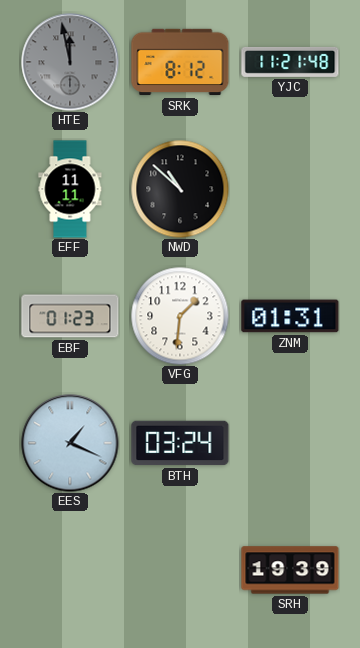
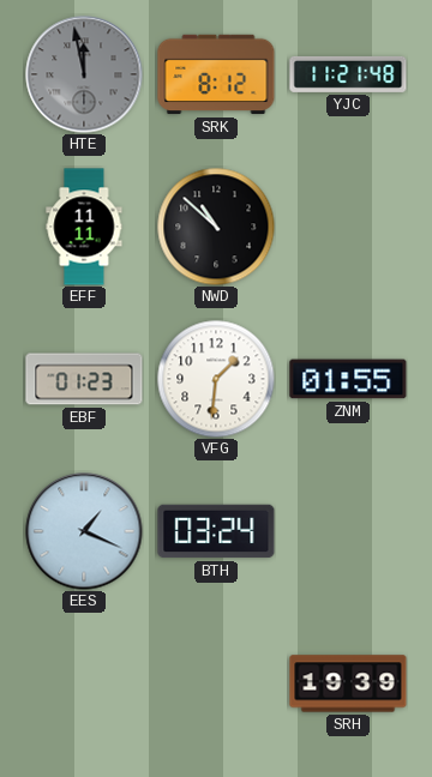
ZNM: 01:31 -> 01:55 (348, 379)
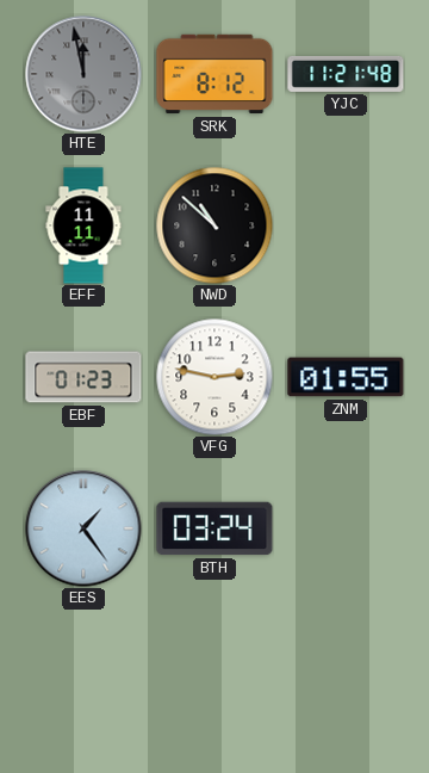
VFG: 1:31 -> 2:47 (214, 377)
EES: 1:19 -> 1:24 (83, 528)
SRH: 19:39 -> none (348, 683)
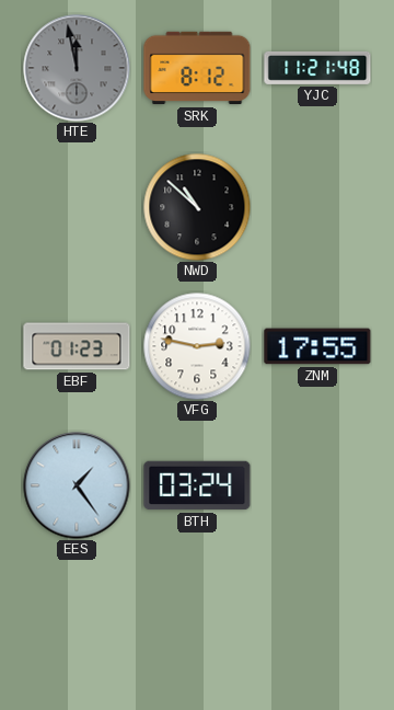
EFF: 11:11 -> none (83, 225)
ZNM: 01:55 -> 17:55 (317, 346)
